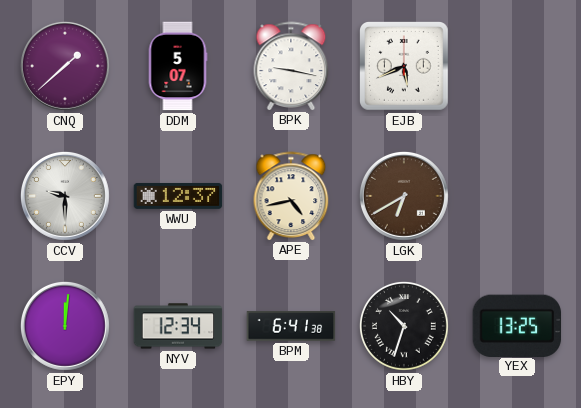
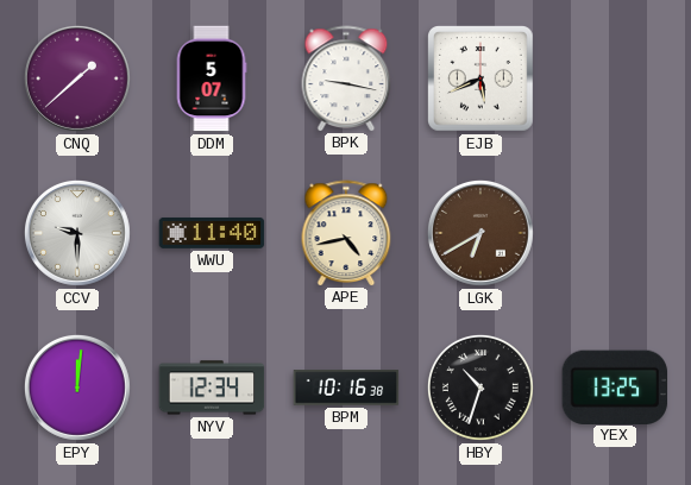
WWU: 12:37 -> 11:40 (212, 233)
BPM: 6:41 -> 10:16 (346, 388)
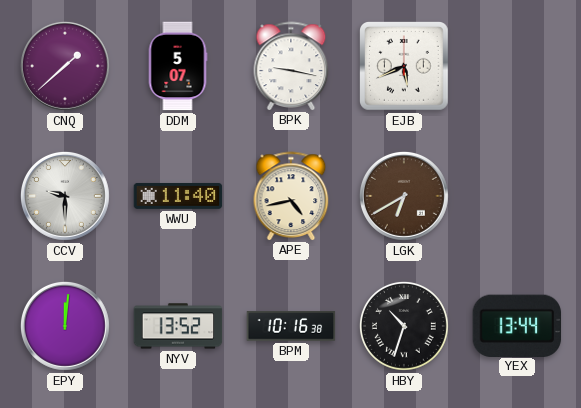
NYV: 12:34 -> 13:52 (178, 326)
YEX: 13:25 -> 13:44 (517, 325)
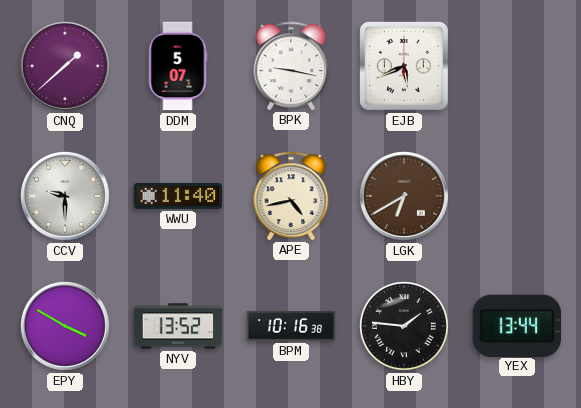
EPY: 12:01 -> 3:50 (65, 326)
HBY: 10:33 -> 1:46 (404, 326)
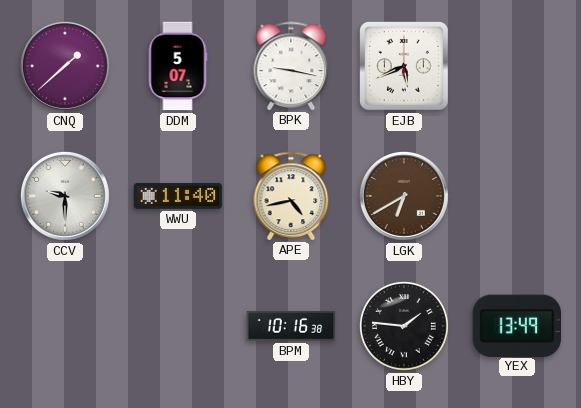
EPY: 3:50 -> none (65, 326)
NYV: 13:52 -> none (178, 326)
YEX: 13:44 -> 13:49 (517, 325)
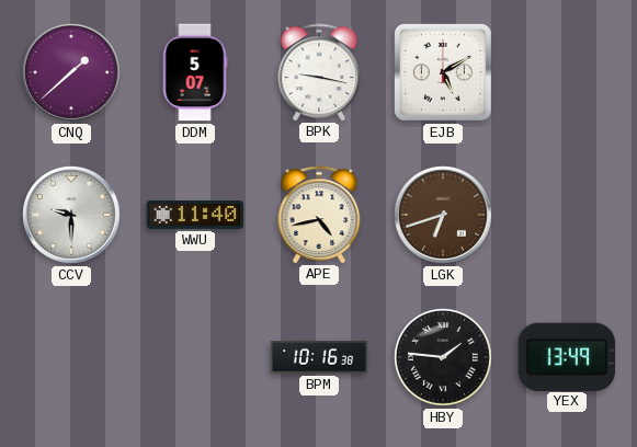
EJB: 5:41 -> 5:10 (444, 73)
LGK: 6:40 -> 6:42 (443, 215)
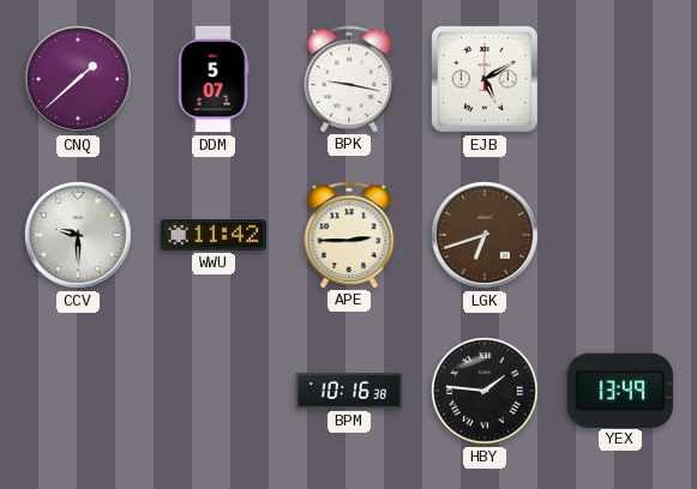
WWU: 11:40 -> 11:42 (214, 235)
APE: 4:43 -> 2:45 (349, 235)
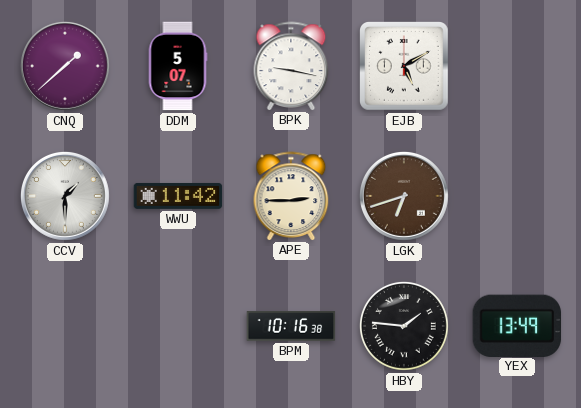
CCV: 9:30 -> 1:30 (65, 196)
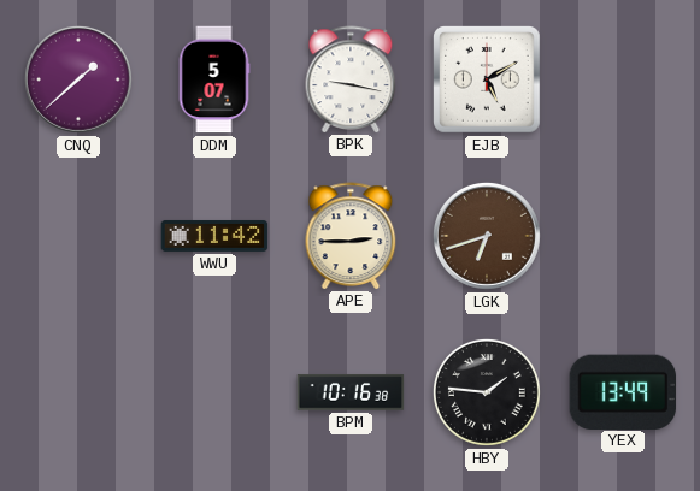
CCV: 1:30 -> none (65, 196)
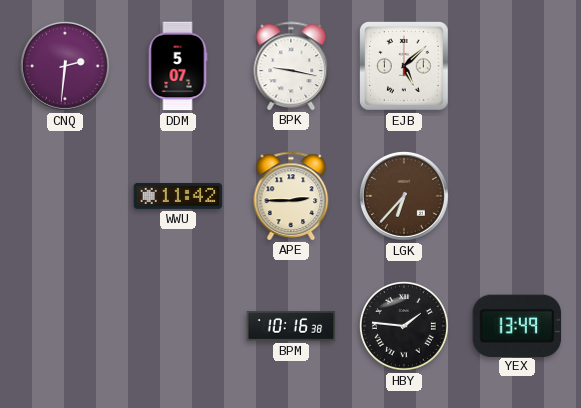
CNQ: 1:38 -> 2:31 (65, 66)
EJB: 5:10 -> 5:08 (405, 67)
LGK: 6:42 -> 6:37 (404, 196)
